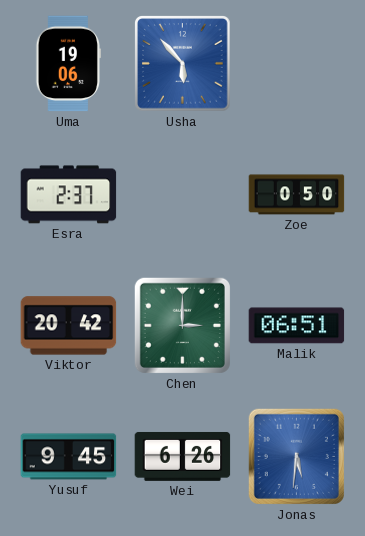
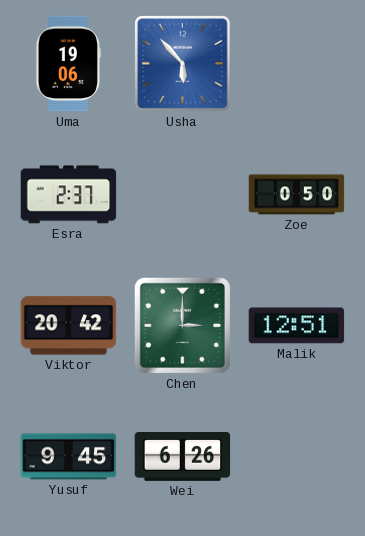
Malik: 06:51 -> 12:51 (297, 326)
Jonas: 5:31 -> none (296, 456)
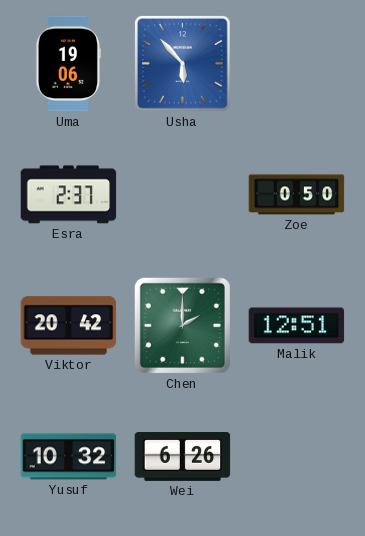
Chen: 3:00 -> 2:00 (182, 325)
Yusuf: 9:45 -> 10:32 (69, 457)
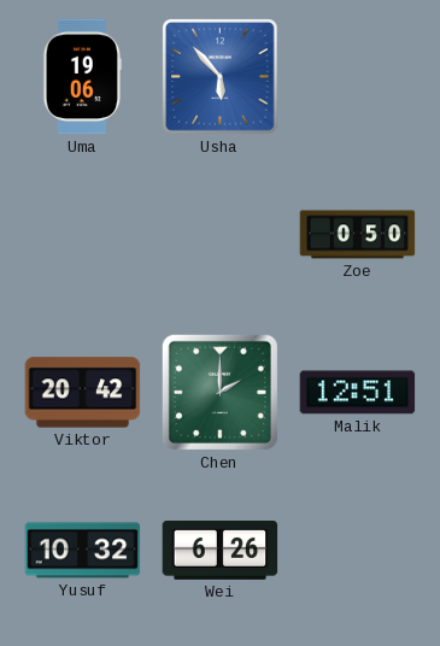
Esra: 2:37 -> none (69, 195)
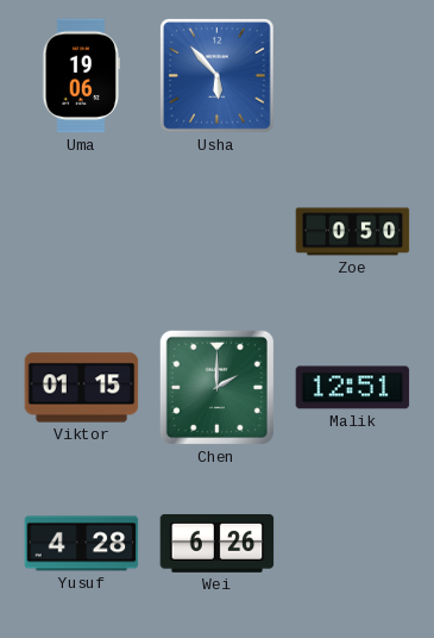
Viktor: 20:42 -> 01:15 (82, 388)
Yusuf: 10:32 -> 4:28 (82, 544)
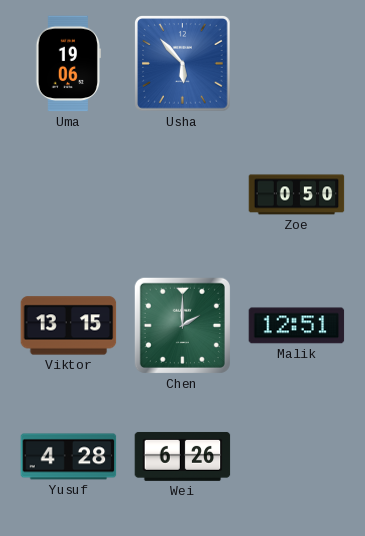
Viktor: 01:15 -> 13:15 (69, 326)
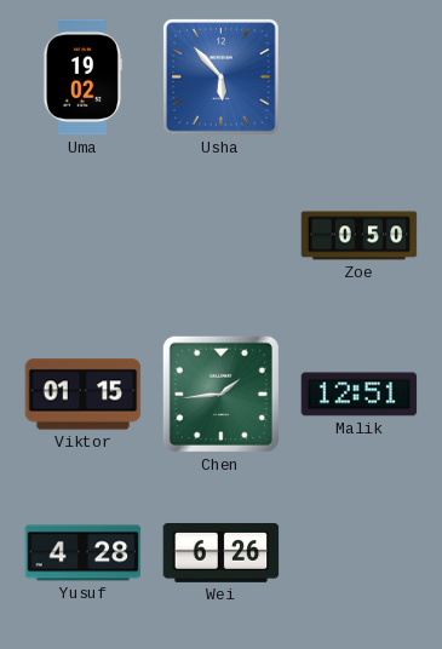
Uma: 19:06 -> 19:02 (82, 77)
Viktor: 13:15 -> 01:15 (84, 395)
Chen: 2:00 -> 1:44 (220, 394)
